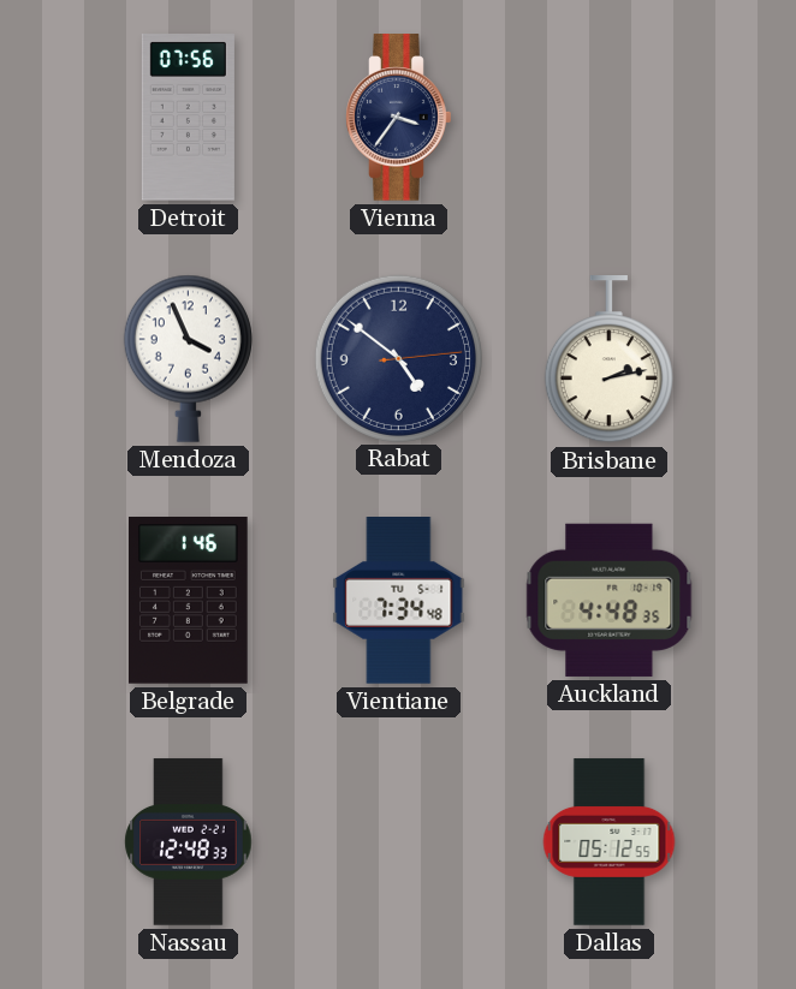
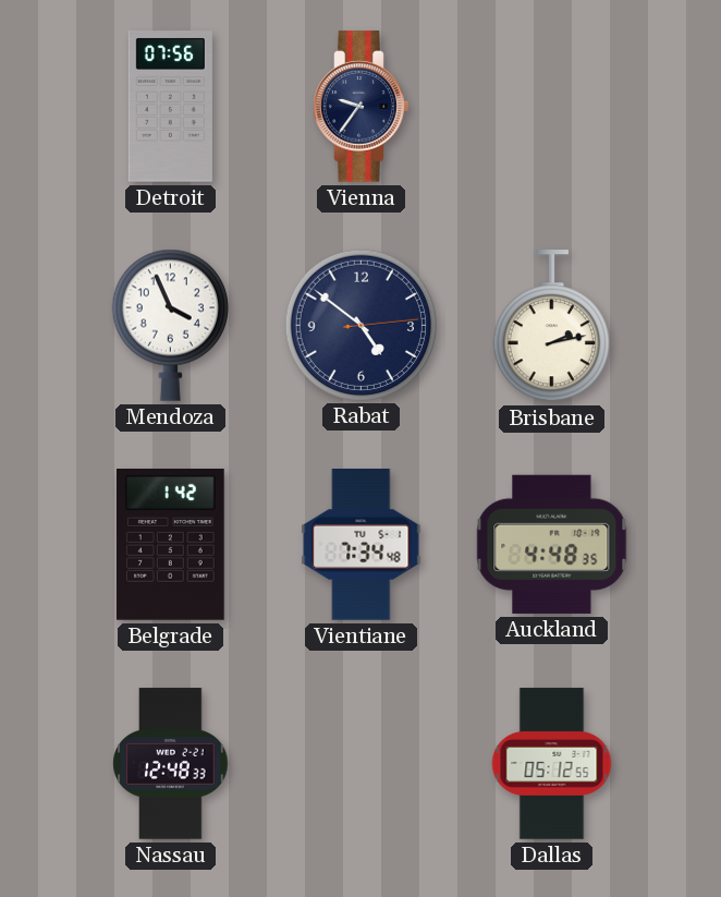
Vienna: 3:36 -> 9:36 (362, 107)
Belgrade: 1:46 -> 1:42 (171, 545)
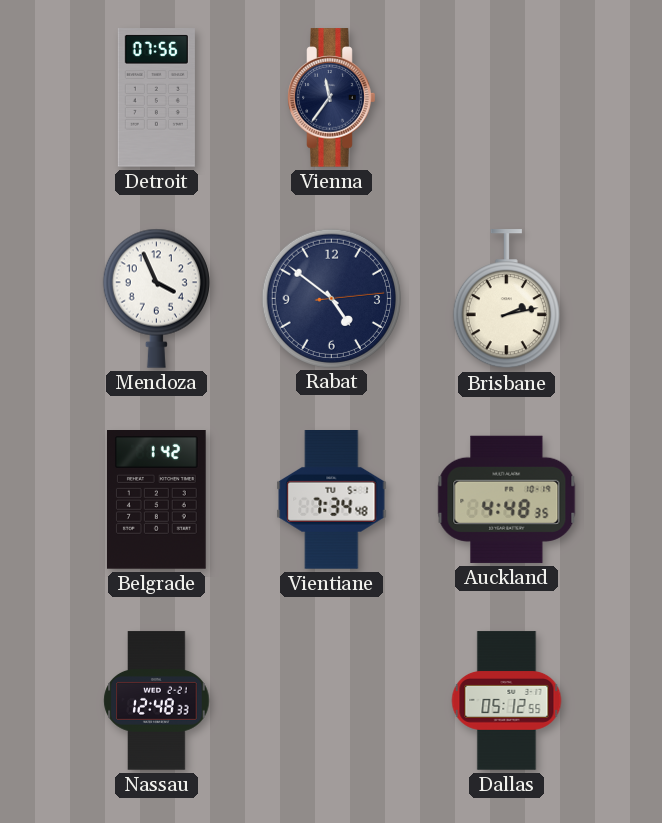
Vienna: 9:36 -> 11:36 (332, 98)
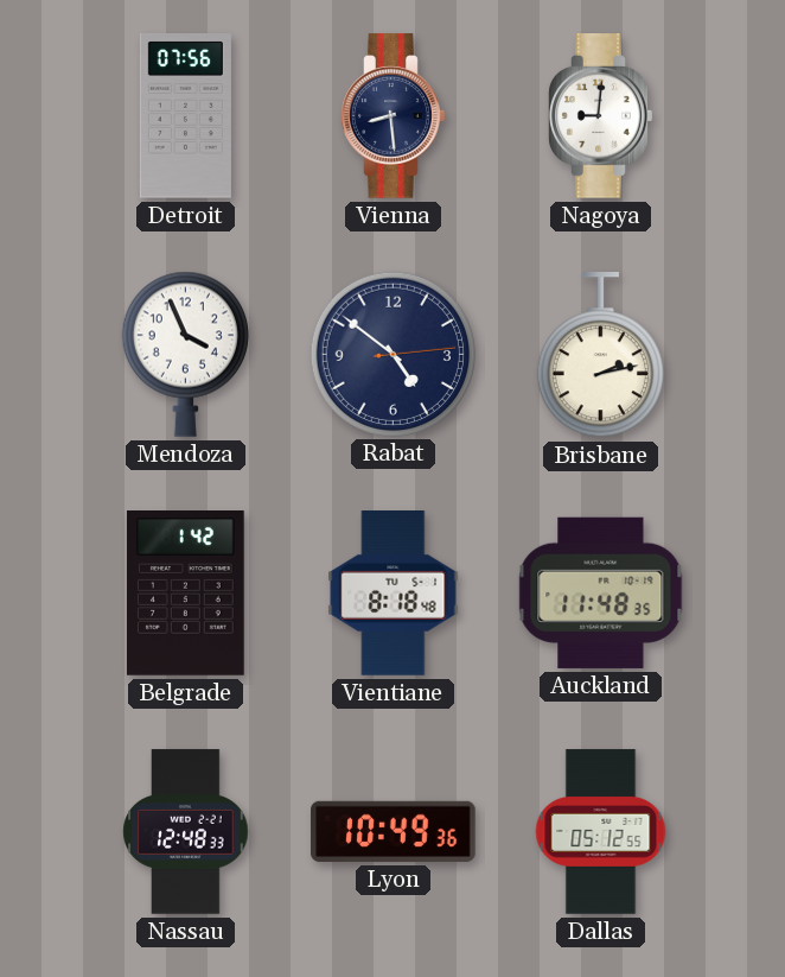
Vienna: 11:36 -> 8:29 (394, 116)
Nagoya: none -> 9:01 (601, 116)
Vientiane: 7:34 -> 8:18 (394, 594)
Auckland: 4:48 -> 11:48 (601, 592)
Lyon: none -> 10:49 (394, 831)
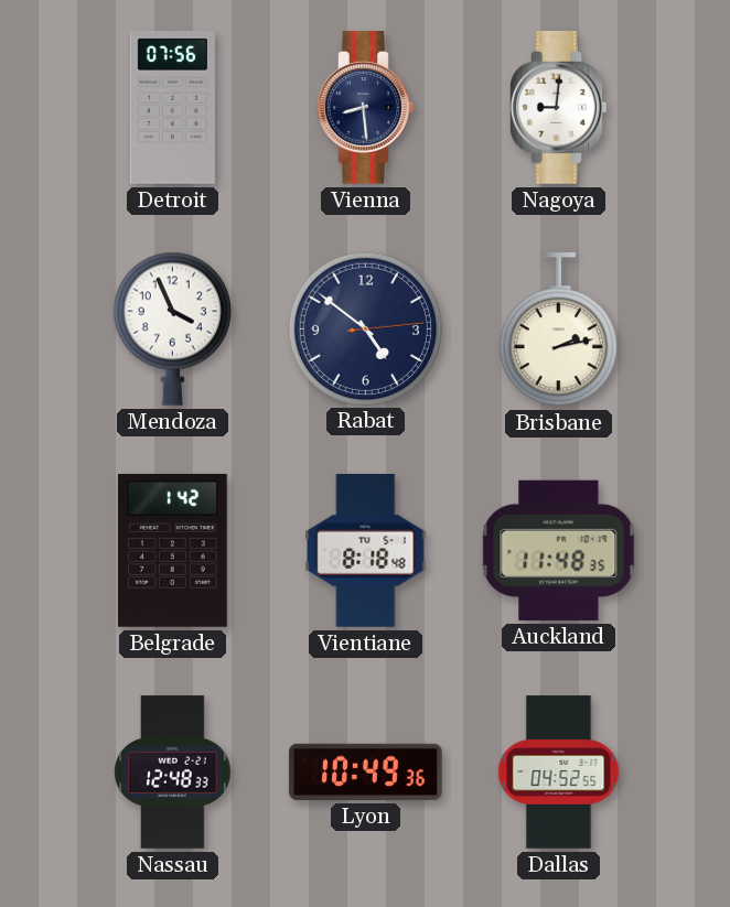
Dallas: 05:12 -> 04:52 (559, 773)
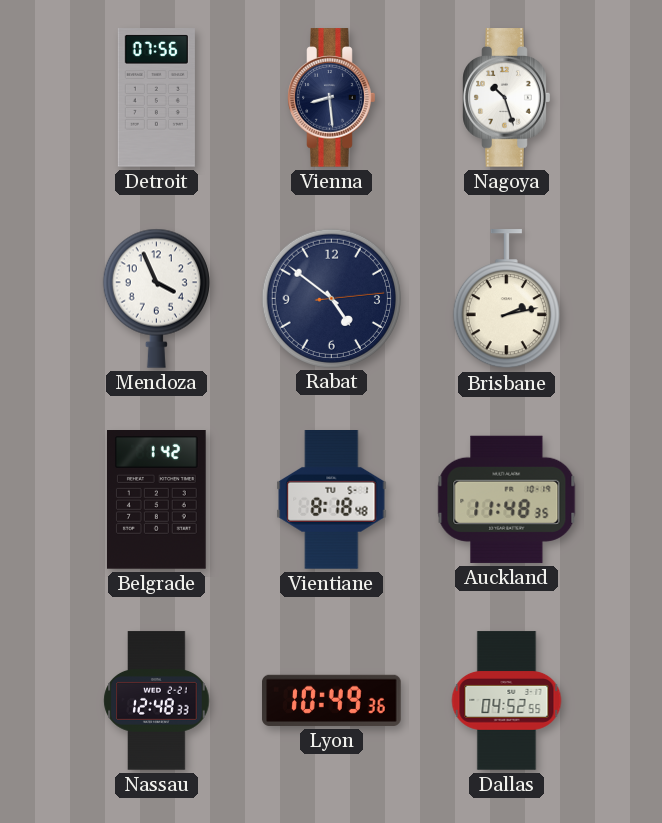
Nagoya: 9:01 -> 10:27 (507, 98)
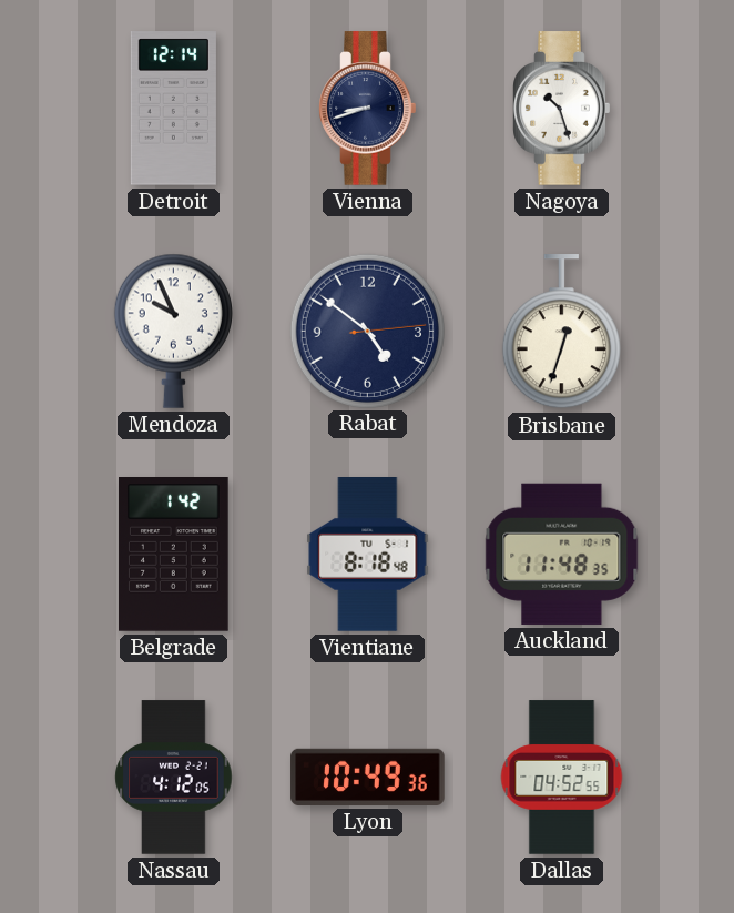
Detroit: 07:56 -> 12:14 (173, 109)
Vienna: 8:29 -> 8:42 (368, 109)
Mendoza: 3:56 -> 9:56 (173, 331)
Brisbane: 2:13 -> 12:33 (561, 332)
Nassau: 12:48 -> 4:12 (174, 778)
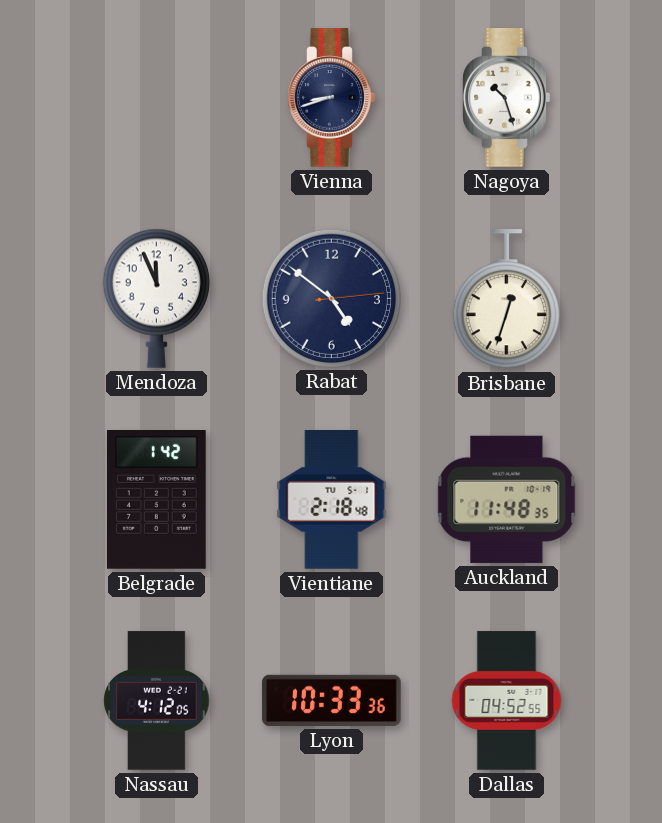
Detroit: 12:14 -> none (173, 109)
Mendoza: 9:56 -> 11:56 (156, 298)
Vientiane: 8:18 -> 2:18 (332, 500)
Lyon: 10:49 -> 10:33 (332, 700)
